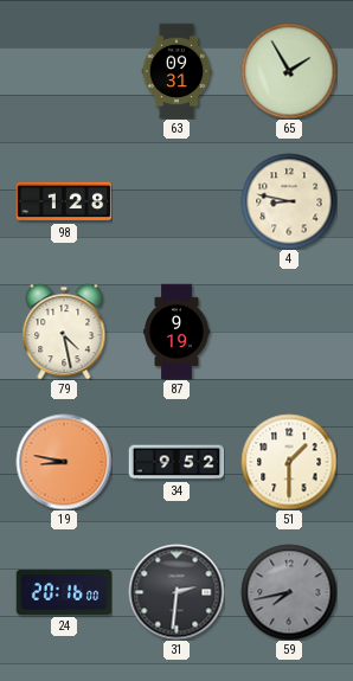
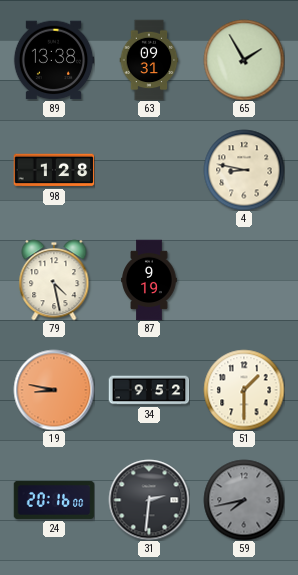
89: none -> 13:38 (54, 60)
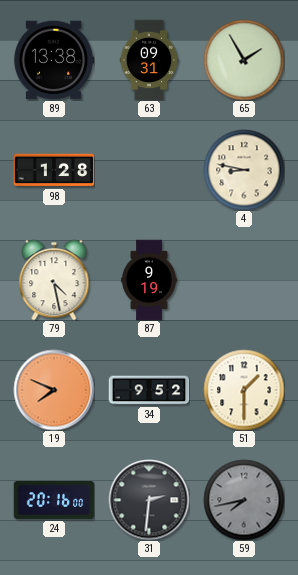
19: 8:47 -> 7:49 (54, 390)
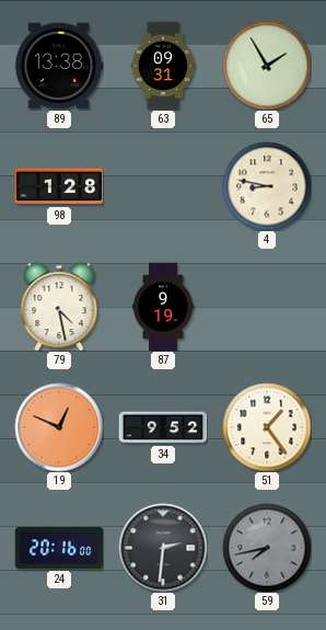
19: 7:49 -> 12:49 (59, 427)
51: 1:30 -> 1:24 (267, 427)
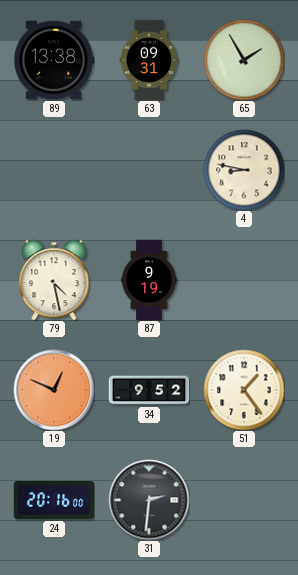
98: 1:28 -> none (59, 186)
59: 7:43 -> none (267, 548)
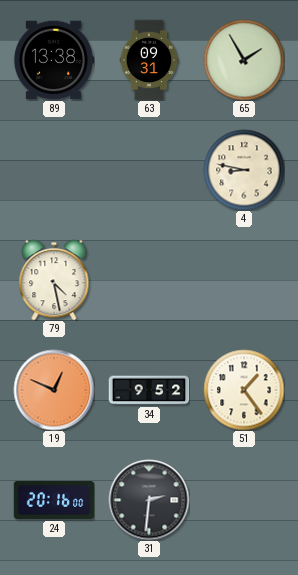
87: 9:19 -> none (149, 280)
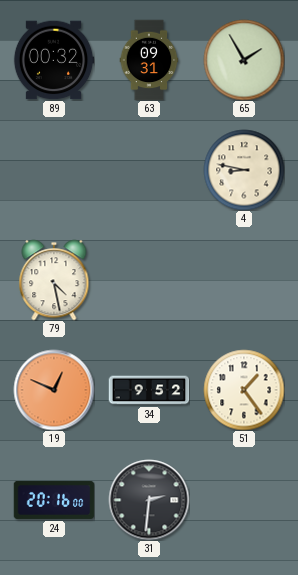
89: 13:38 -> 00:32 (54, 60)
